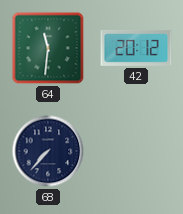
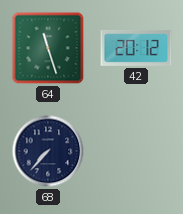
64: 11:31 -> 11:27 (48, 48)
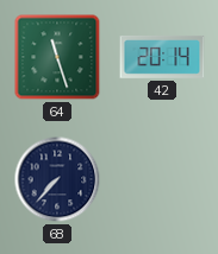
42: 20:12 -> 20:14 (162, 57)
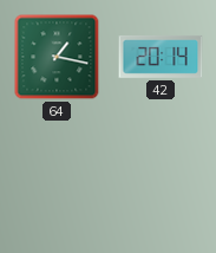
64: 11:27 -> 1:17 (57, 57)
68: 7:37 -> none (57, 179)
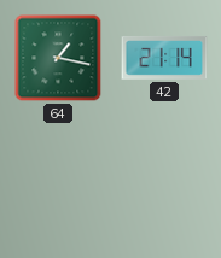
42: 20:14 -> 21:14 (164, 58)
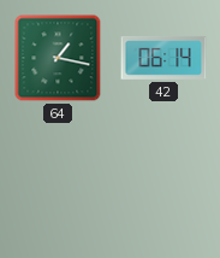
42: 21:14 -> 06:14 (163, 58)
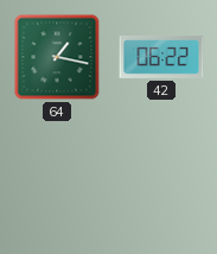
42: 06:14 -> 06:22 (161, 57)
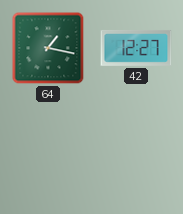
42: 06:22 -> 12:27 (136, 48)
